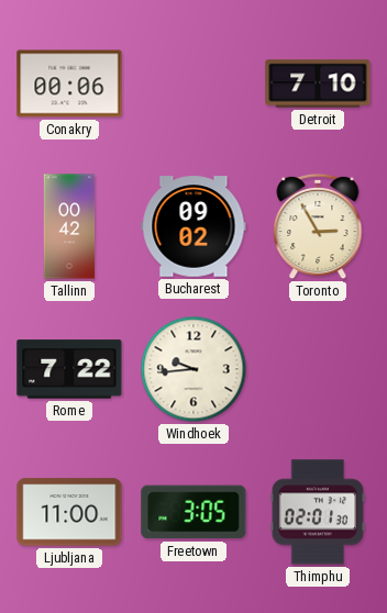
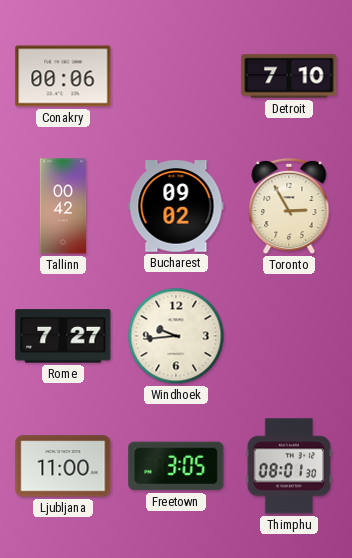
Rome: 7:22 -> 7:27 (63, 336)
Thimphu: 02:01 -> 08:01 (289, 466)
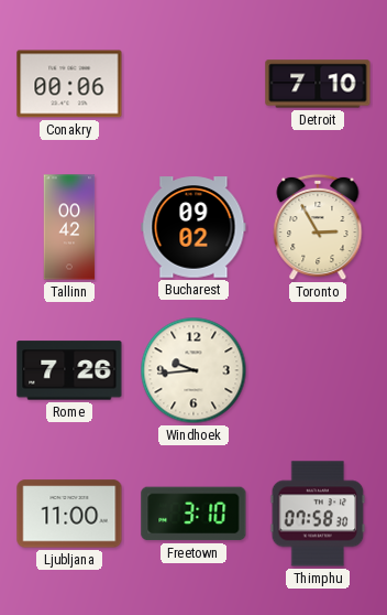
Rome: 7:27 -> 7:26 (69, 370)
Freetown: 3:05 -> 3:10 (193, 514)
Thimphu: 08:01 -> 07:58 (318, 514)
